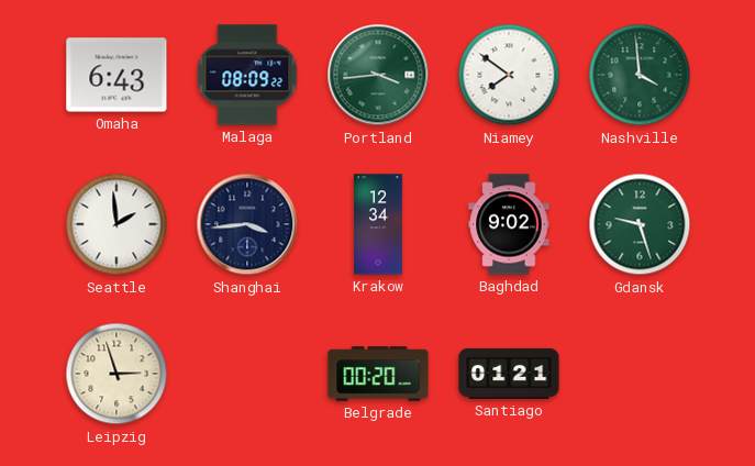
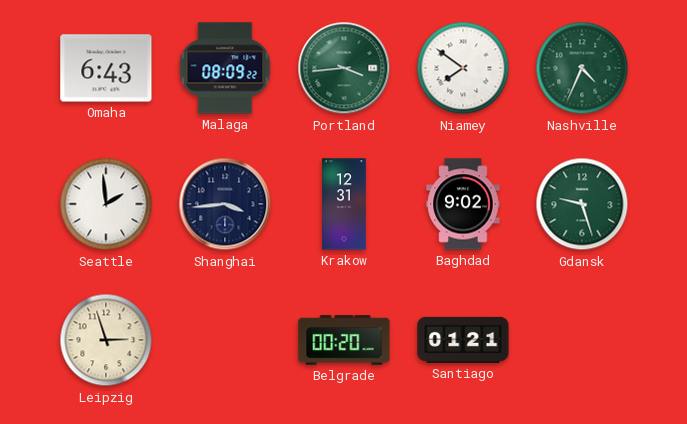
Nashville: 3:59 -> 4:34 (582, 68)
Krakow: 12:34 -> 12:31 (344, 204)
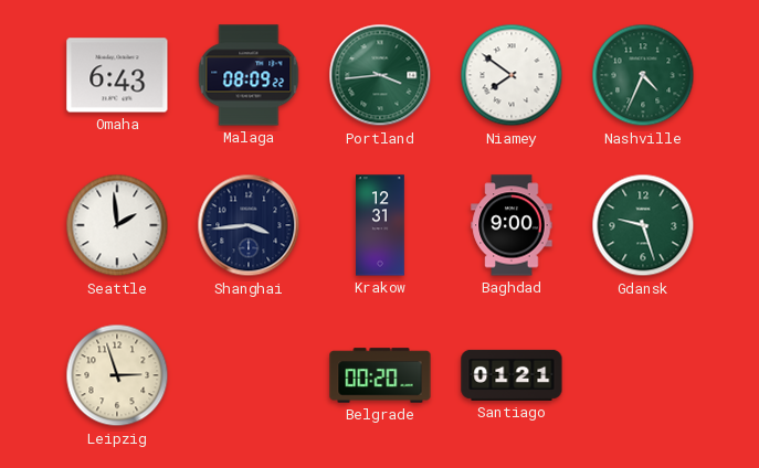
Baghdad: 9:02 -> 9:00 (512, 225)
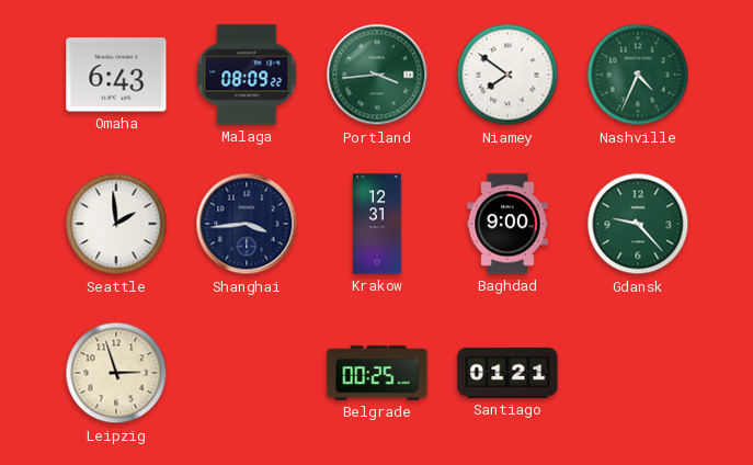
Gdansk: 9:27 -> 9:23 (638, 224)
Belgrade: 00:20 -> 00:25 (377, 373)
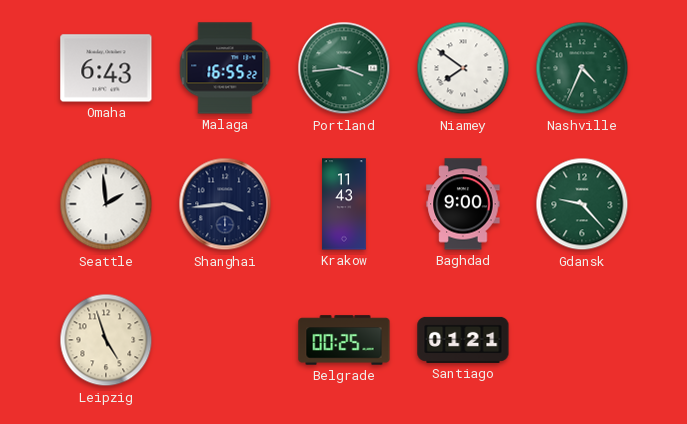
Malaga: 08:09 -> 16:55 (225, 68)
Krakow: 12:31 -> 11:43 (344, 204)
Leipzig: 2:57 -> 4:57 (106, 340)
